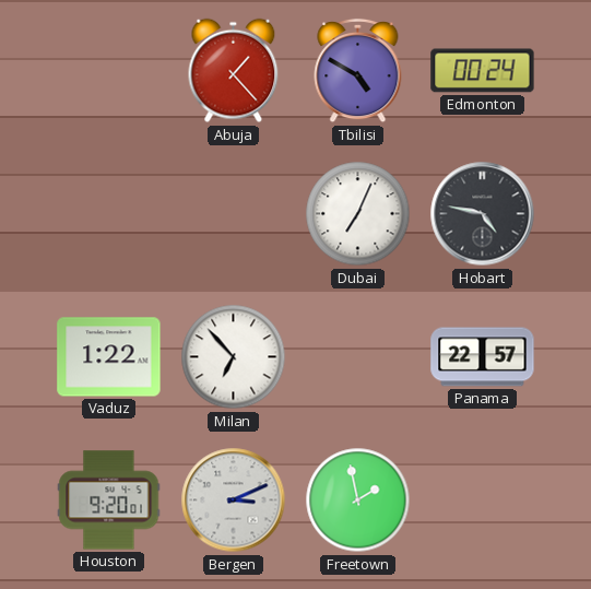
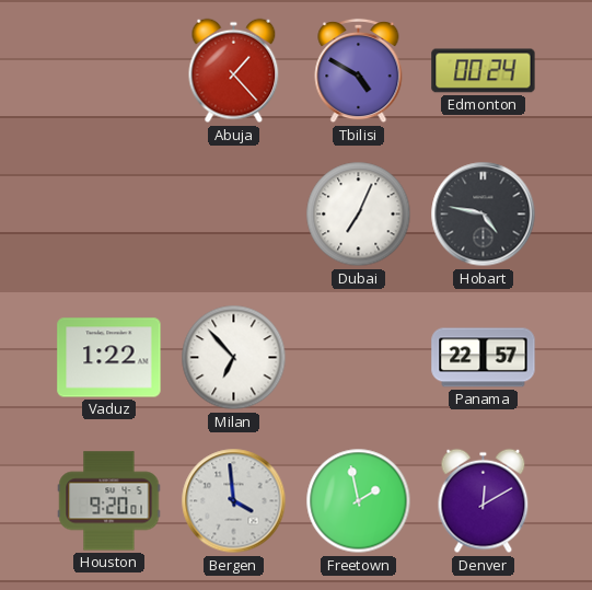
Bergen: 3:11 -> 3:59 (234, 501)
Denver: none -> 12:10 (484, 501)
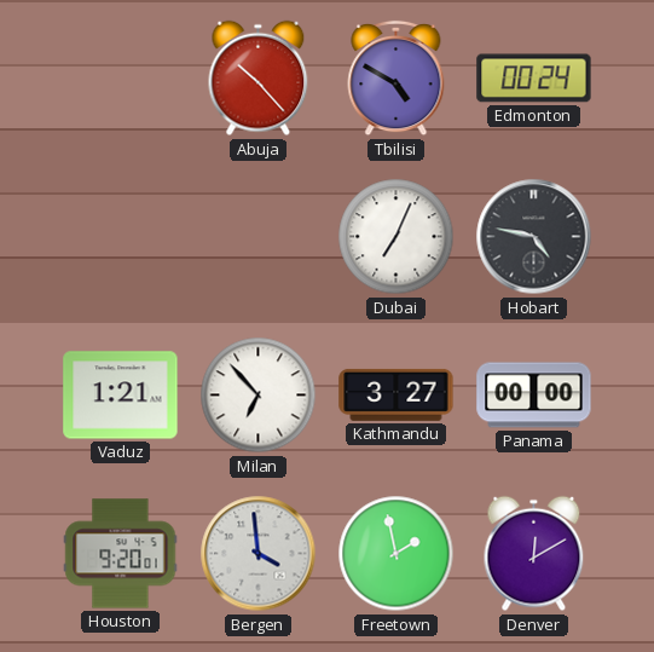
Abuja: 1:23 -> 10:23 (259, 79)
Vaduz: 1:22 -> 1:21 (121, 396)
Kathmandu: none -> 3:27 (397, 394)
Panama: 22:57 -> 00:00 (534, 396)
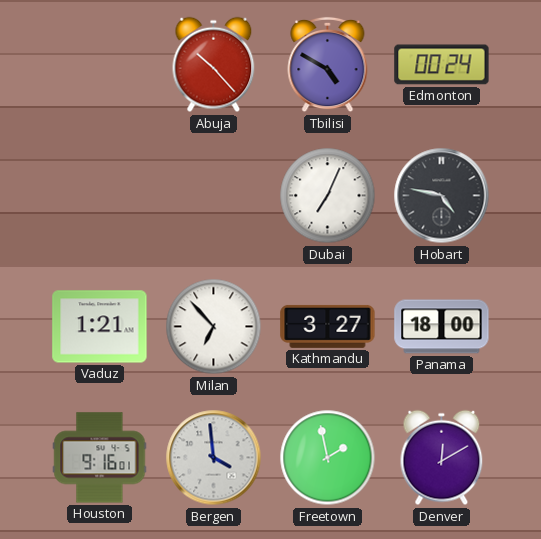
Panama: 00:00 -> 18:00 (442, 327)
Houston: 9:20 -> 9:16 (100, 458)
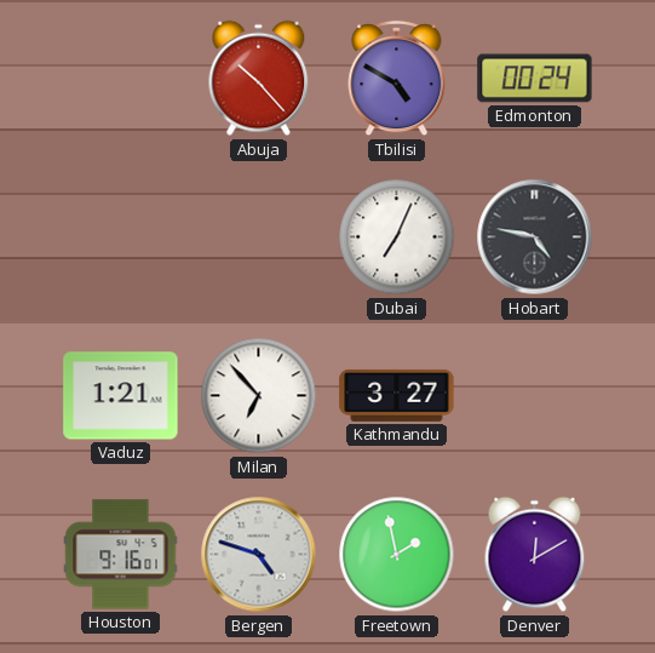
Panama: 18:00 -> none (442, 327)
Bergen: 3:59 -> 4:48 (259, 555)
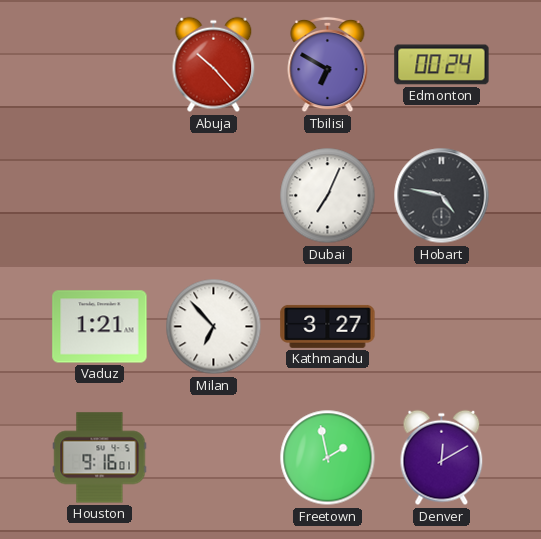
Tbilisi: 4:50 -> 6:50 (328, 65)
Bergen: 4:48 -> none (259, 555)
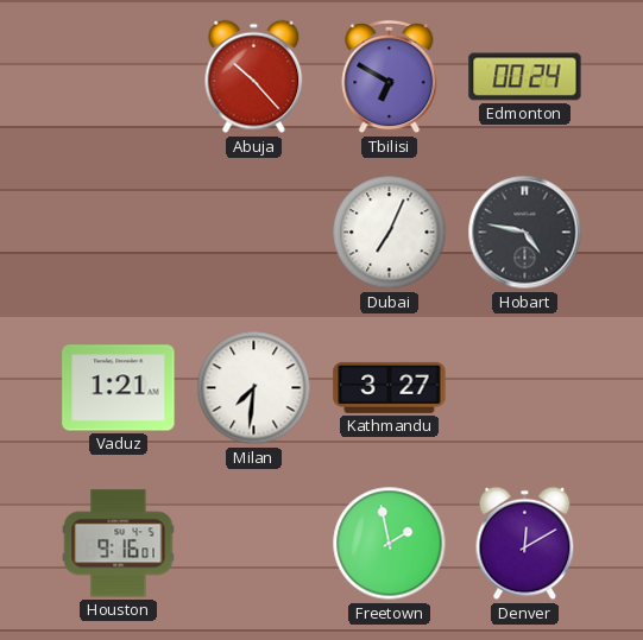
Milan: 6:53 -> 7:31 (254, 388)
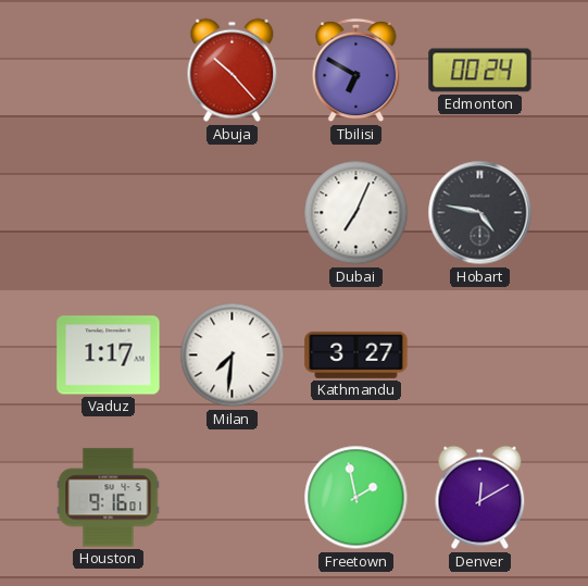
Vaduz: 1:21 -> 1:17 (109, 356)
